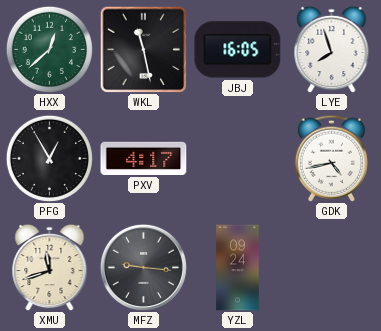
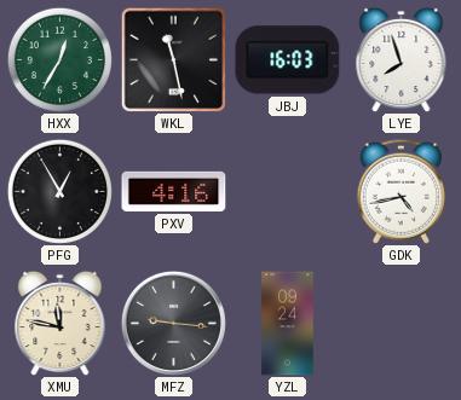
HXX: 12:38 -> 12:35 (59, 59)
JBJ: 16:05 -> 16:03 (288, 60)
PXV: 4:17 -> 4:16 (174, 191)
XMU: 11:42 -> 11:47 (60, 323)
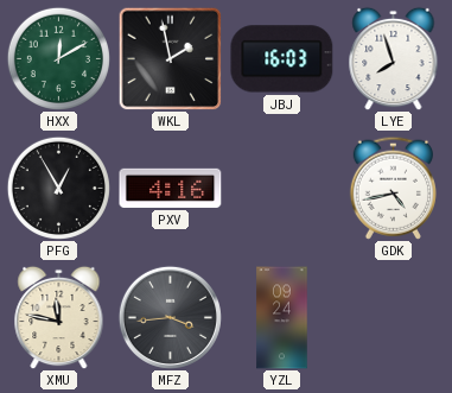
HXX: 12:35 -> 12:10 (58, 58)
WKL: 11:28 -> 1:58 (170, 58)
MFZ: 9:16 -> 3:44 (170, 317)
